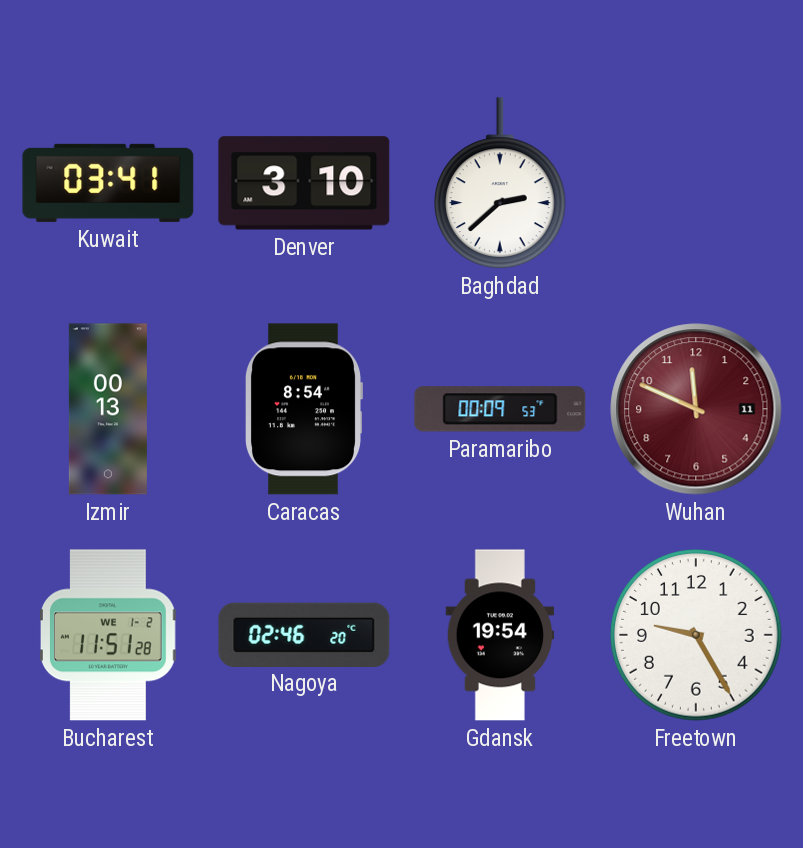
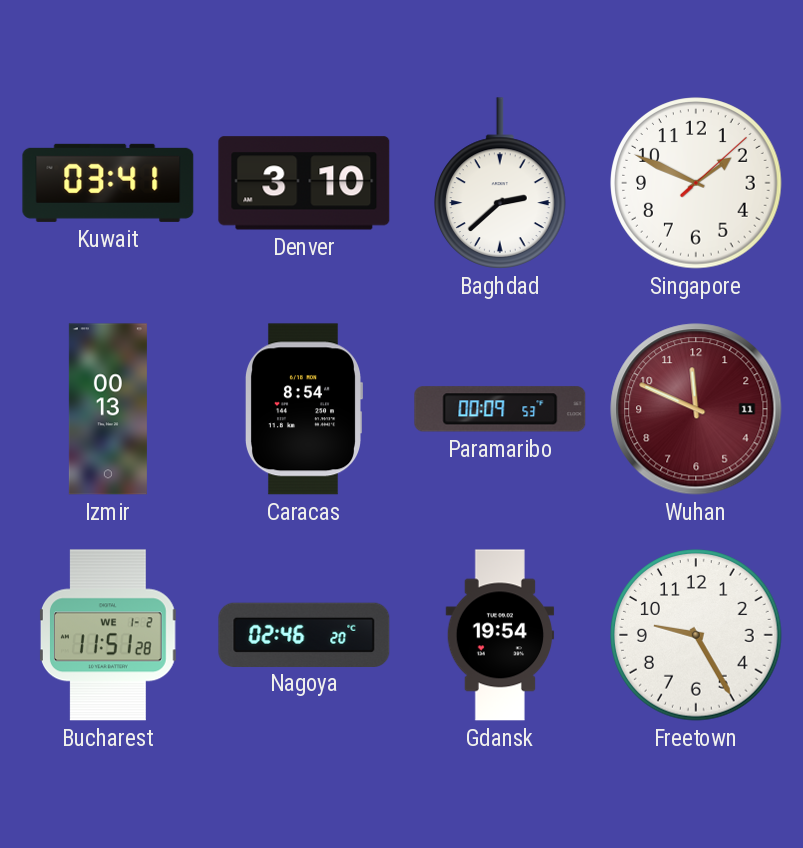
Singapore: none -> 1:49 (696, 183)
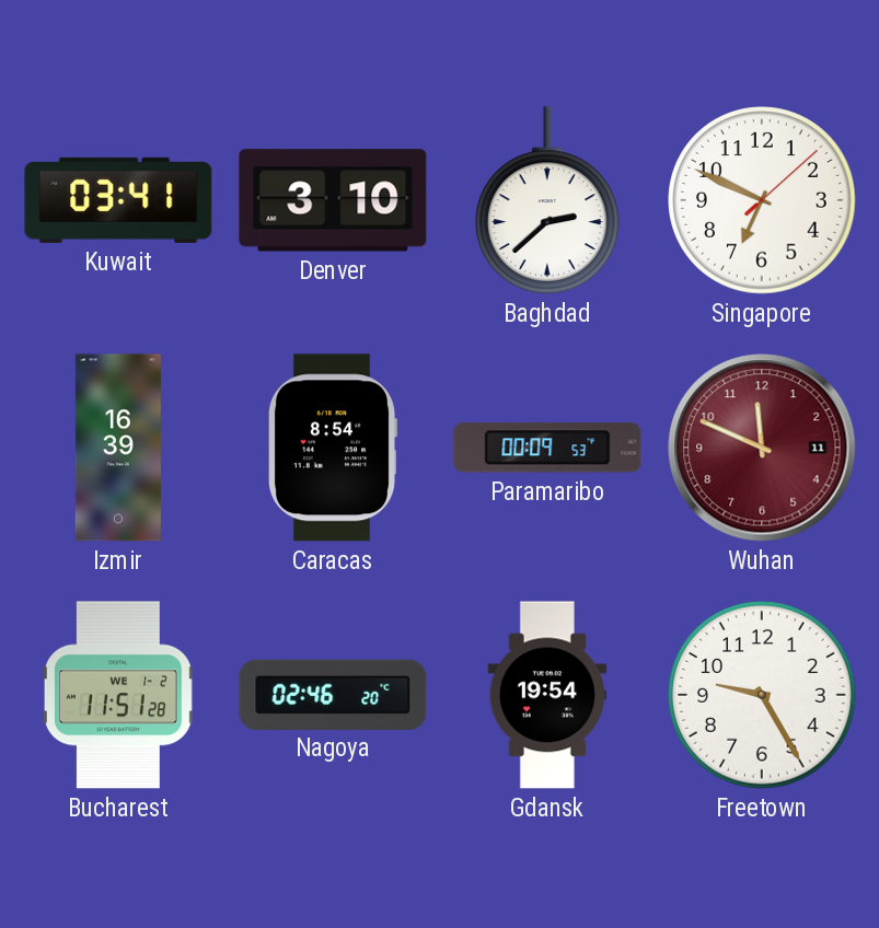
Singapore: 1:49 -> 6:49 (762, 200)
Izmir: 00:13 -> 16:39 (118, 448)
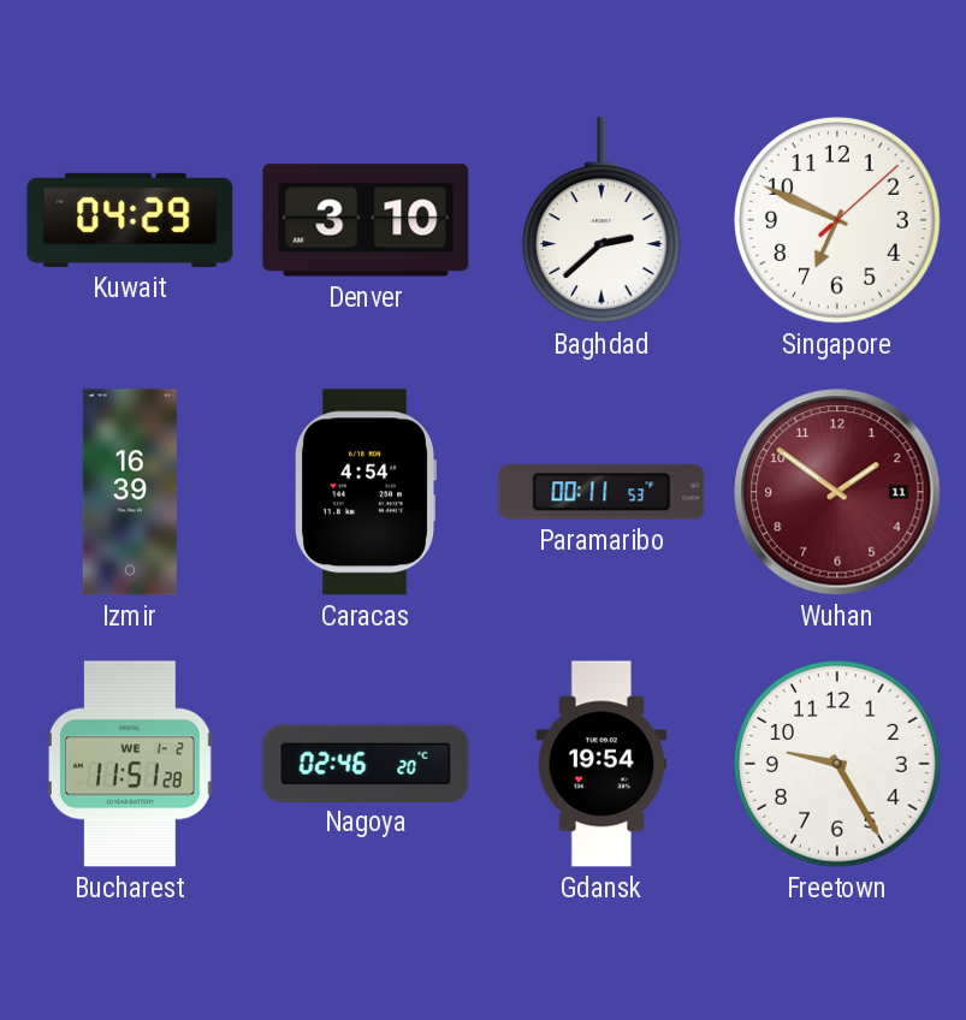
Kuwait: 03:41 -> 04:29 (130, 220)
Caracas: 8:54 -> 4:54 (365, 492)
Paramaribo: 00:09 -> 00:11 (601, 492)
Wuhan: 11:49 -> 1:51 (837, 492)
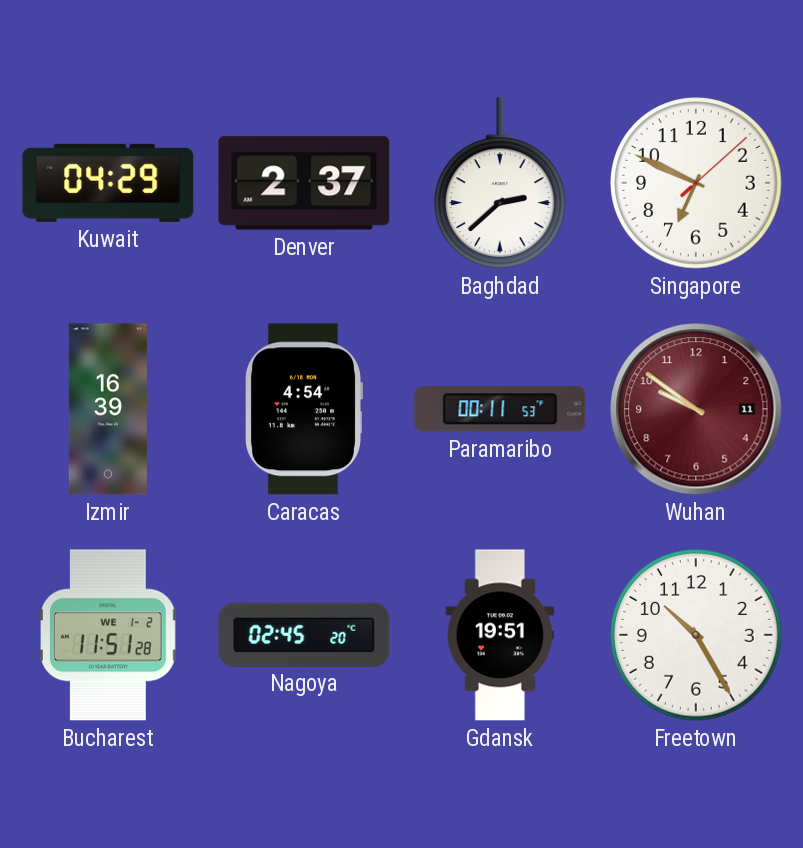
Denver: 3:10 -> 2:37 (304, 183)
Wuhan: 1:51 -> 9:51 (696, 409)
Nagoya: 02:46 -> 02:45 (304, 634)
Gdansk: 19:54 -> 19:51 (500, 635)
Freetown: 9:25 -> 10:25 (696, 635)
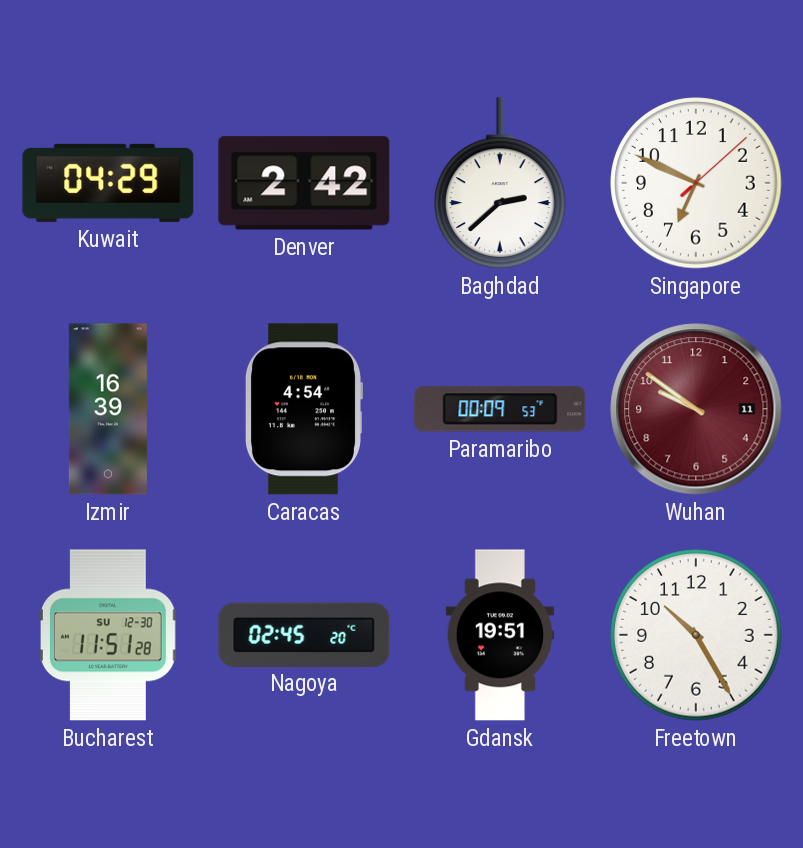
Denver: 2:37 -> 2:42 (304, 183)
Paramaribo: 00:11 -> 00:09 (500, 409)
Bucharest date: WE 1-2 -> SU 12-30 (108, 635)
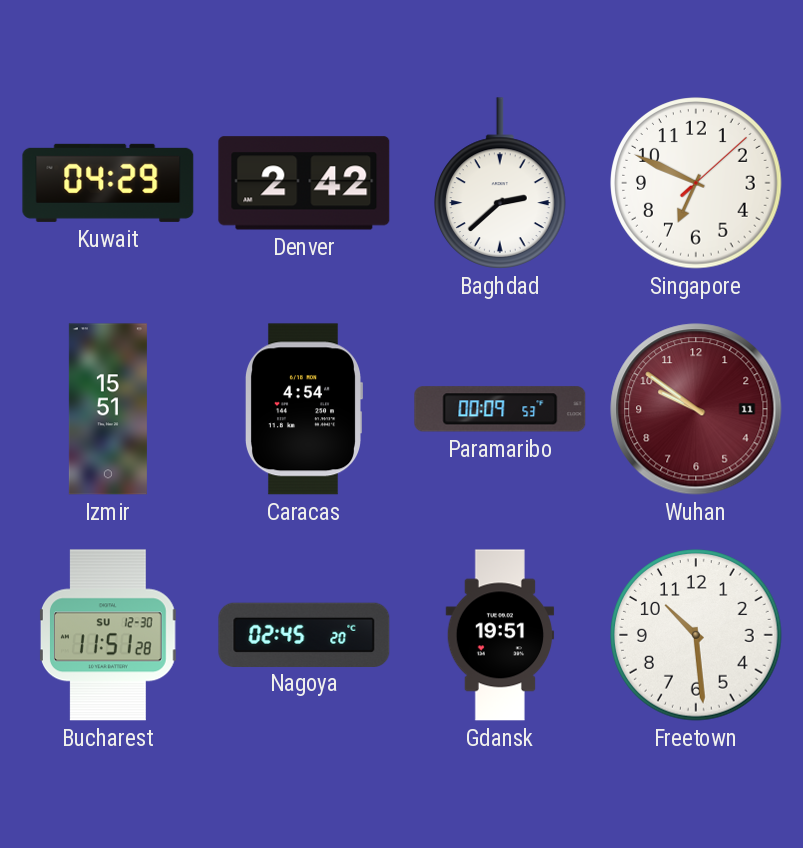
Izmir: 16:39 -> 15:51 (108, 409)
Freetown: 10:25 -> 10:29 (696, 635)
